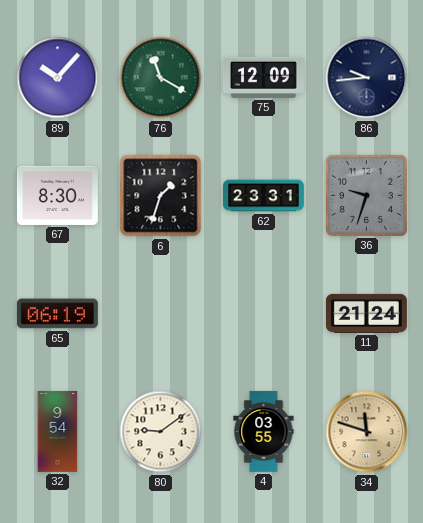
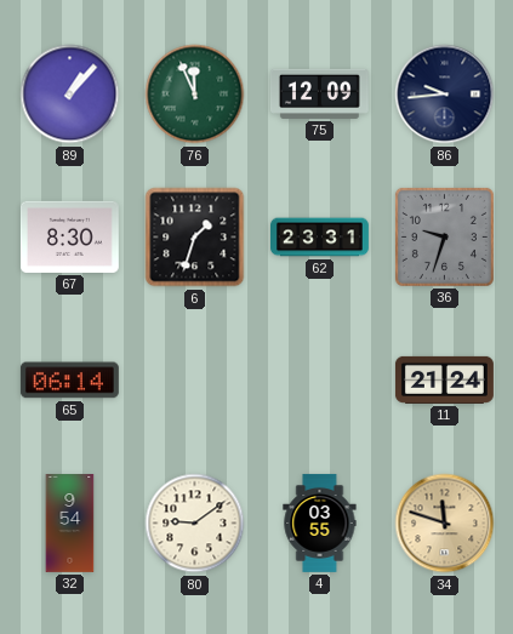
89: 10:07 -> 1:07 (70, 95)
76: 11:20 -> 11:56 (195, 95)
65: 06:19 -> 06:14 (69, 381)
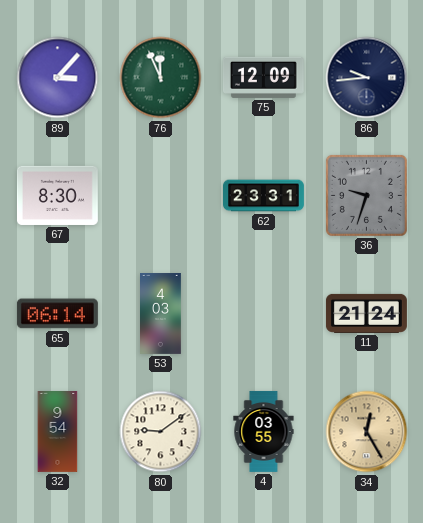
89: 1:07 -> 3:07 (58, 78)
6: 1:33 -> none (195, 238)
53: none -> 4:03 (161, 314)
34: 11:48 -> 12:25 (367, 432)
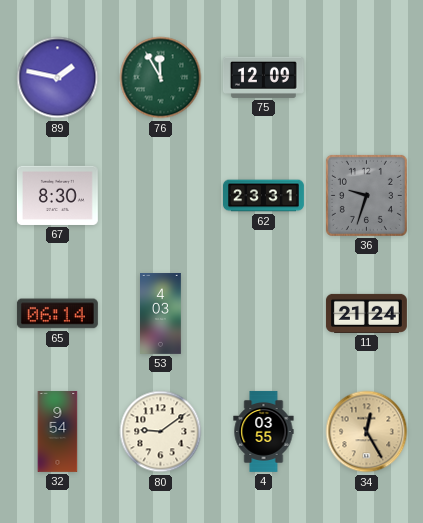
89: 3:07 -> 1:47 (58, 78)
76: 11:56 -> 11:55 (161, 78)
86: 9:44 -> none (367, 78)
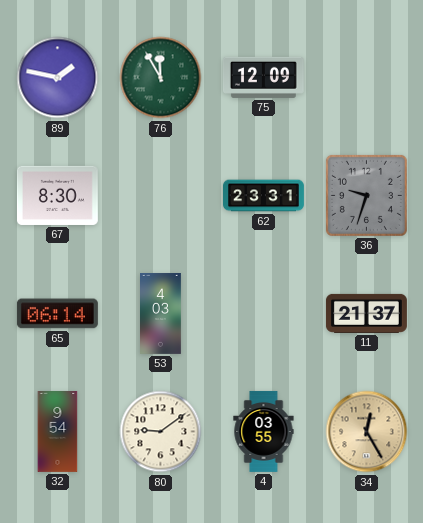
11: 21:24 -> 21:37 (366, 313)
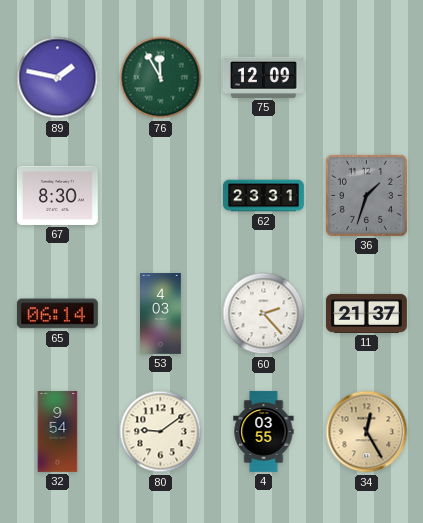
36: 9:33 -> 1:33 (366, 195)
60: none -> 2:23 (264, 314)
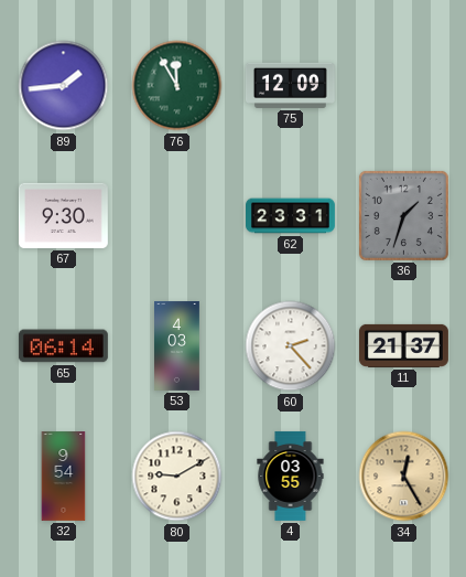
89: 1:47 -> 1:44 (64, 86)
67: 8:30 -> 9:30 (63, 215)
80: 9:09 -> 9:10 (177, 477)
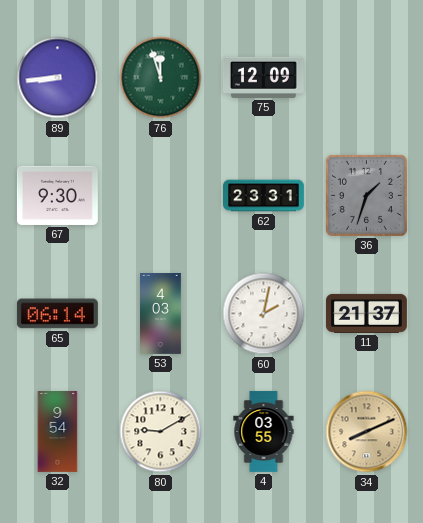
89: 1:44 -> 8:44 (58, 78)
76: 11:55 -> 11:57 (161, 78)
60: 2:23 -> 2:02 (264, 314)
34: 12:25 -> 8:11 (367, 432)
